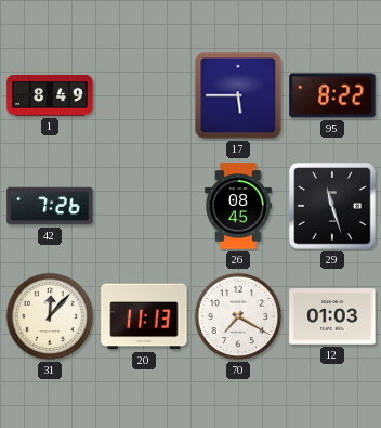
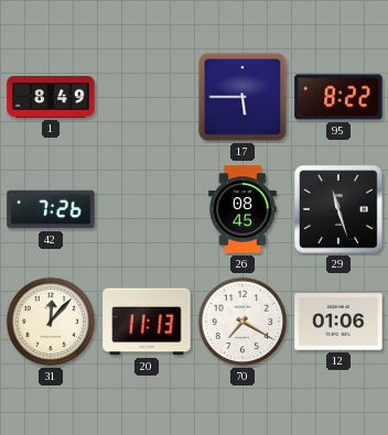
12: 01:03 -> 01:06 (338, 322)
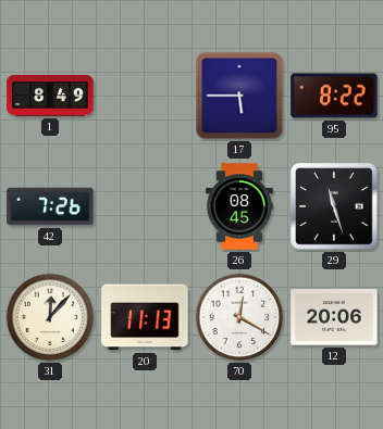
70: 7:20 -> 12:20 (239, 317)
12: 01:06 -> 20:06 (334, 317)
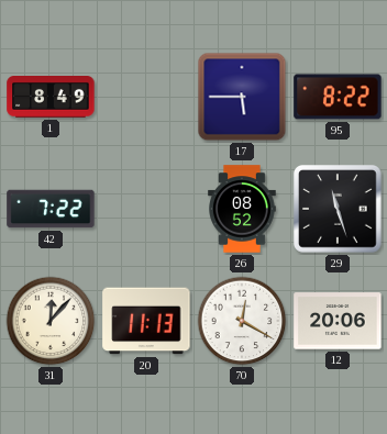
42: 7:26 -> 7:22 (51, 209)
26: 08:45 -> 08:52 (242, 209)
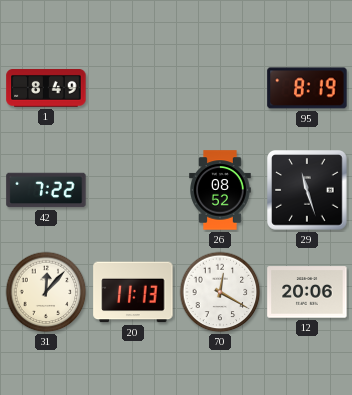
17: 5:45 -> none (242, 97)
95: 8:22 -> 8:19 (307, 88)
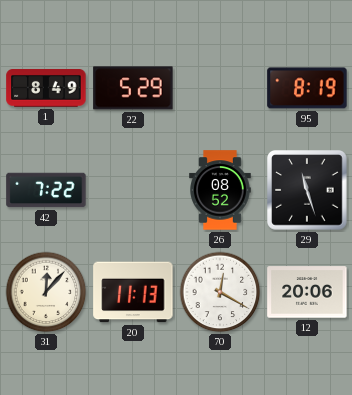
22: none -> 5:29 (133, 88)
